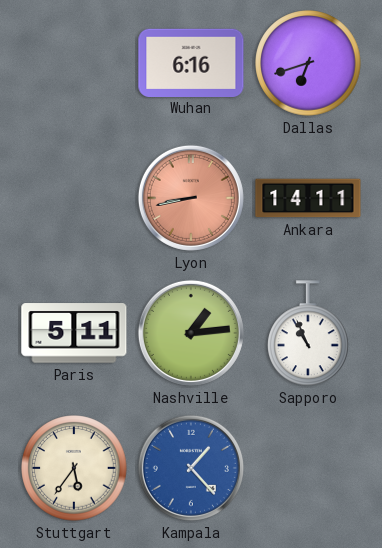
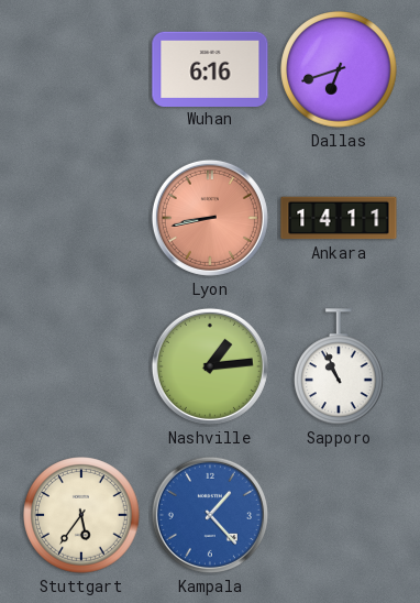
Paris: 5:11 -> none (74, 333)
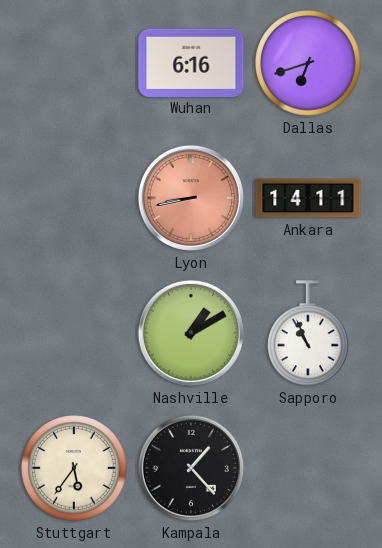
Nashville: 1:14 -> 1:10 (191, 333)
Kampala dial: blue -> black (191, 468)
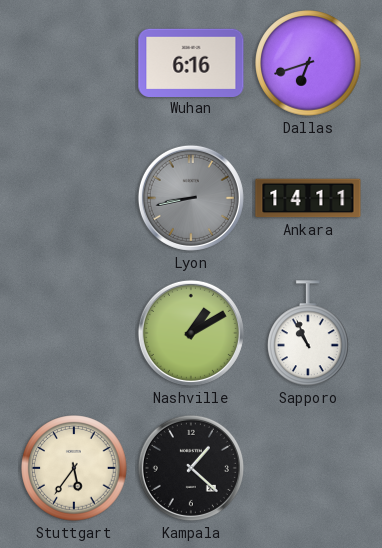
Lyon dial: salmon -> grey (191, 198)
Kampala: 1:23 -> 1:22 (191, 468)
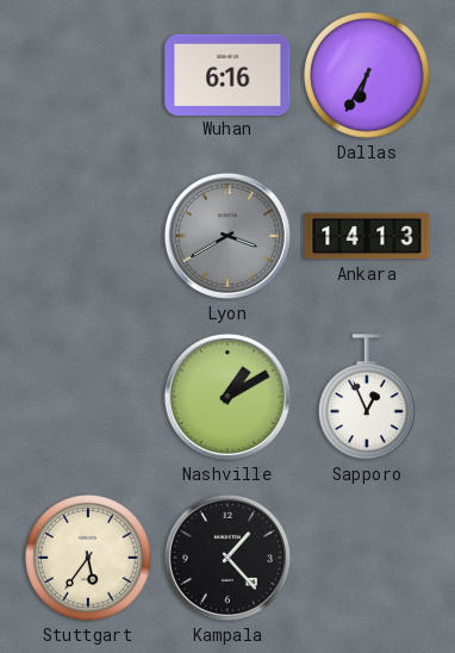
Dallas: 6:42 -> 6:35 (367, 75)
Lyon: 8:43 -> 3:40 (227, 236)
Ankara: 14:11 -> 14:13 (367, 236)
Sapporo: 10:56 -> 12:56 (368, 398)
Kampala: 1:22 -> 1:23 (227, 558)
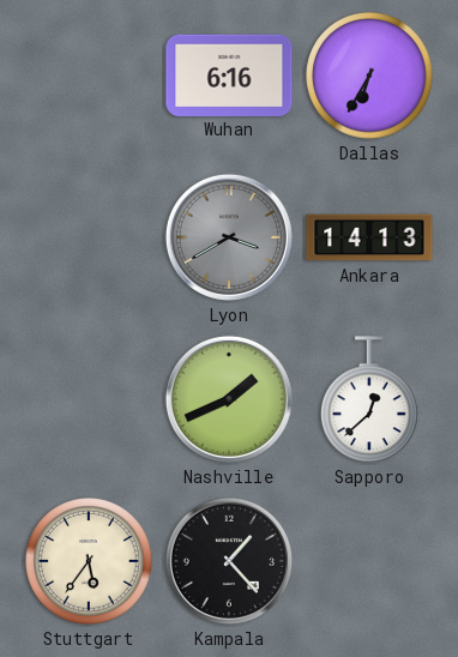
Nashville: 1:10 -> 1:41 (229, 399)
Sapporo: 12:56 -> 12:38 (370, 400)
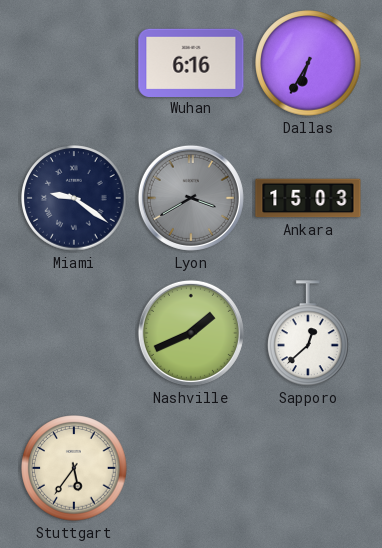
Miami: none -> 9:21 (74, 198)
Ankara: 14:13 -> 15:03 (308, 198)
Kampala: 1:23 -> none (229, 561)
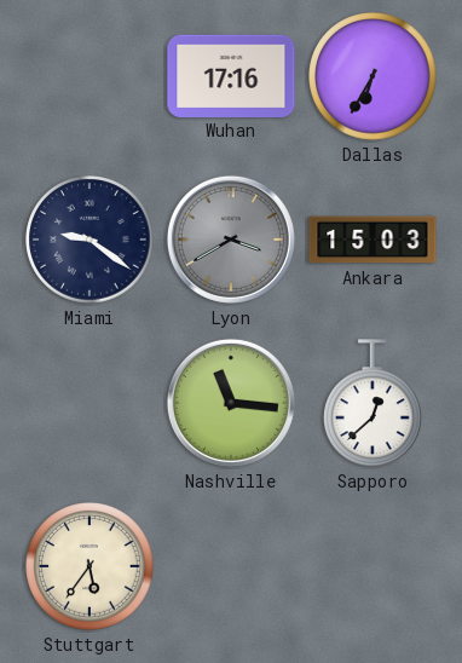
Wuhan: 6:16 -> 17:16 (231, 75)
Nashville: 1:41 -> 11:16 (231, 403)
